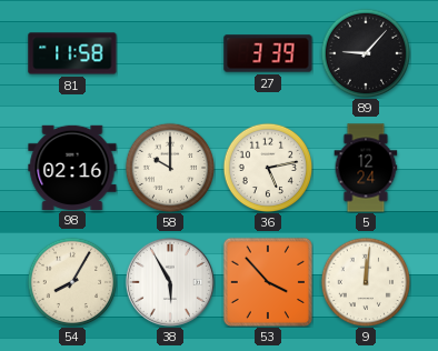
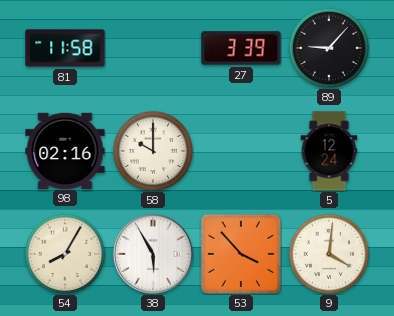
36: 5:13 -> none (268, 168)
9: 12:01 -> 4:01 (329, 254)
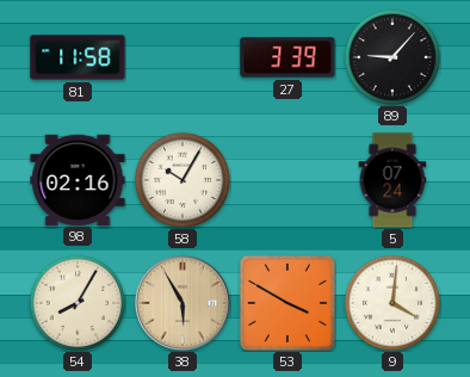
58: 10:00 -> 10:05 (183, 180)
5: 12:24 -> 07:24 (392, 180)
38 dial: white -> champagne (183, 303)
53: 3:53 -> 3:50 (286, 302)
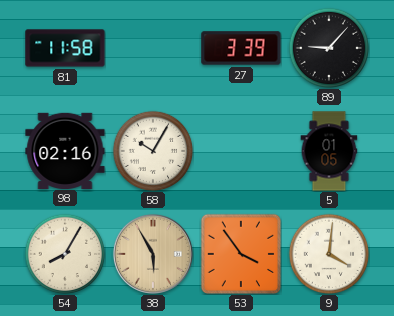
5: 07:24 -> 01:05 (329, 151)
53: 3:50 -> 3:54 (240, 253)
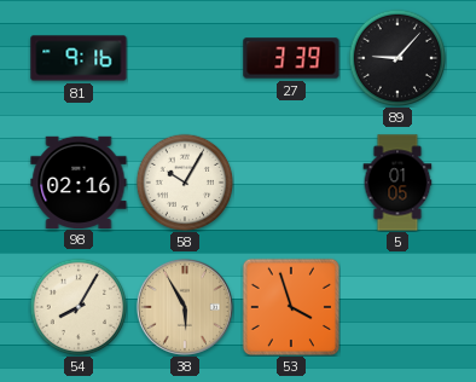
81: 11:58 -> 9:16 (79, 58)
53: 3:54 -> 3:57 (290, 306)
9: 4:01 -> none (329, 254)
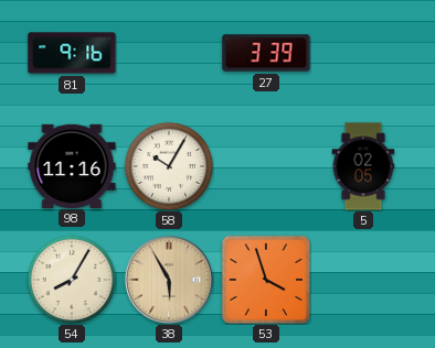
89: 9:07 -> none (397, 58)
98: 02:16 -> 11:16 (72, 165)
5: 01:05 -> 02:05 (363, 166)
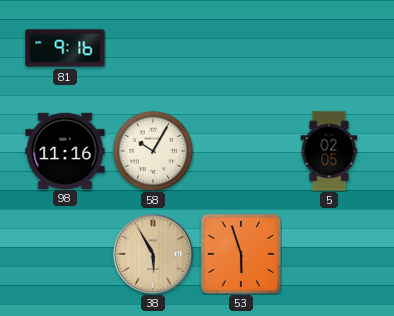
27: 3:39 -> none (266, 53)
54: 8:05 -> none (72, 280)
53: 3:57 -> 5:57 (240, 253)
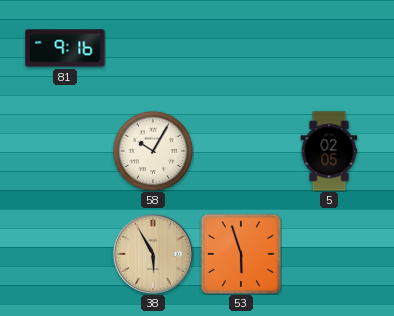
98: 11:16 -> none (65, 150)
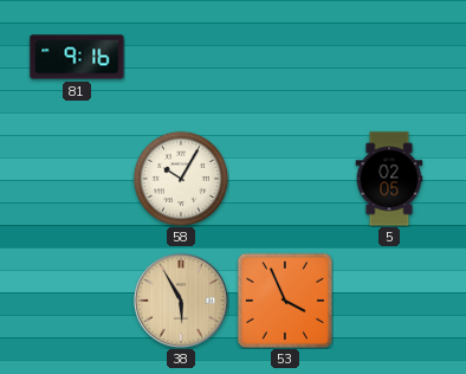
53: 5:57 -> 3:56 (284, 299)
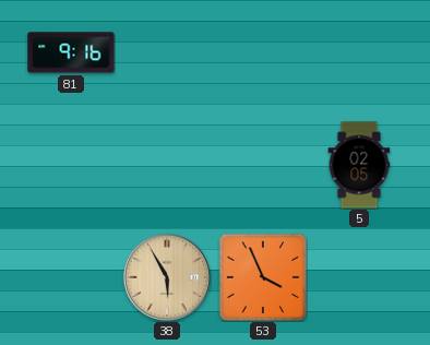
58: 10:05 -> none (181, 179)
